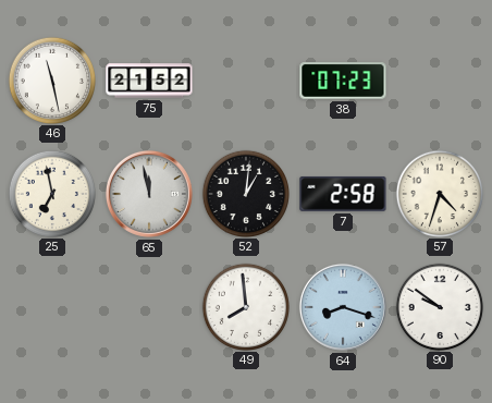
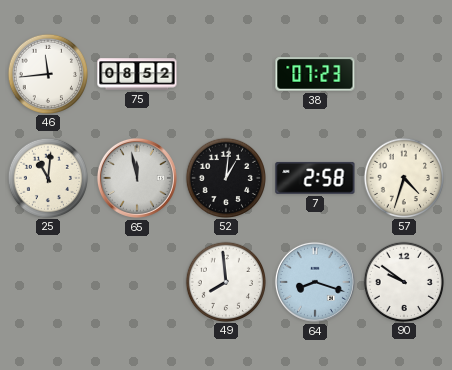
46: 11:28 -> 11:44 (47, 73)
75: 21:52 -> 08:52 (137, 74)
25: 6:58 -> 11:01 (47, 177)
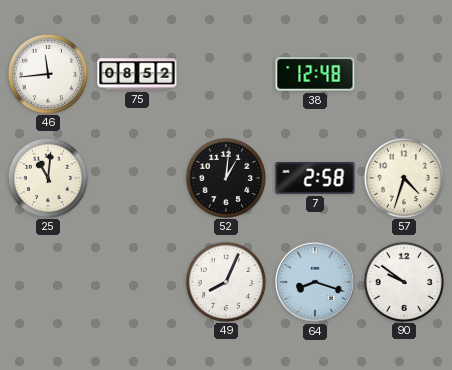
38: 07:23 -> 12:48 (315, 74)
65: 11:58 -> none (137, 178)
49: 7:59 -> 8:04 (225, 281)
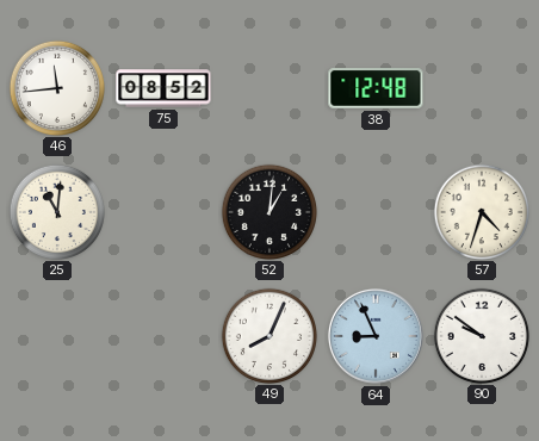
7: 2:58 -> none (315, 178)
64: 8:18 -> 8:56 (376, 336)
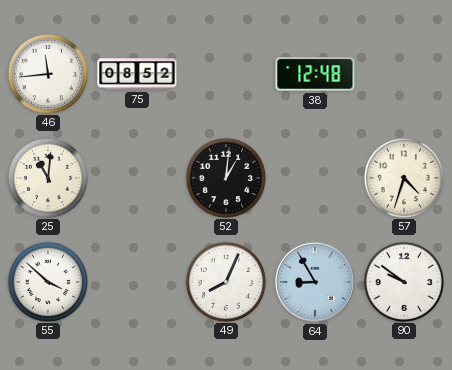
55: none -> 3:52 (47, 281)
64: 8:56 -> 8:55 (315, 282)
